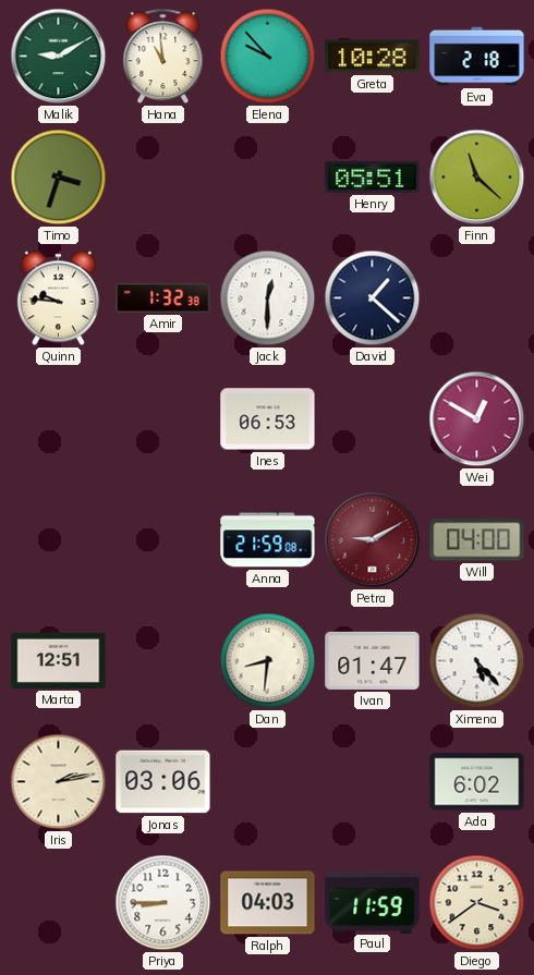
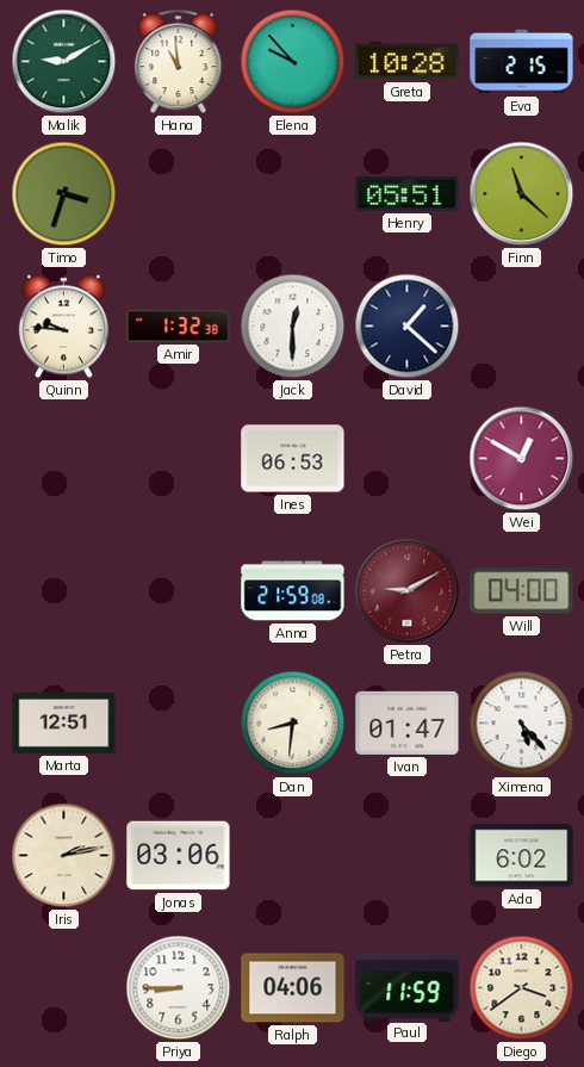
Eva: 2:18 -> 2:15 (522, 62)
Ralph: 04:03 -> 04:06 (293, 988)
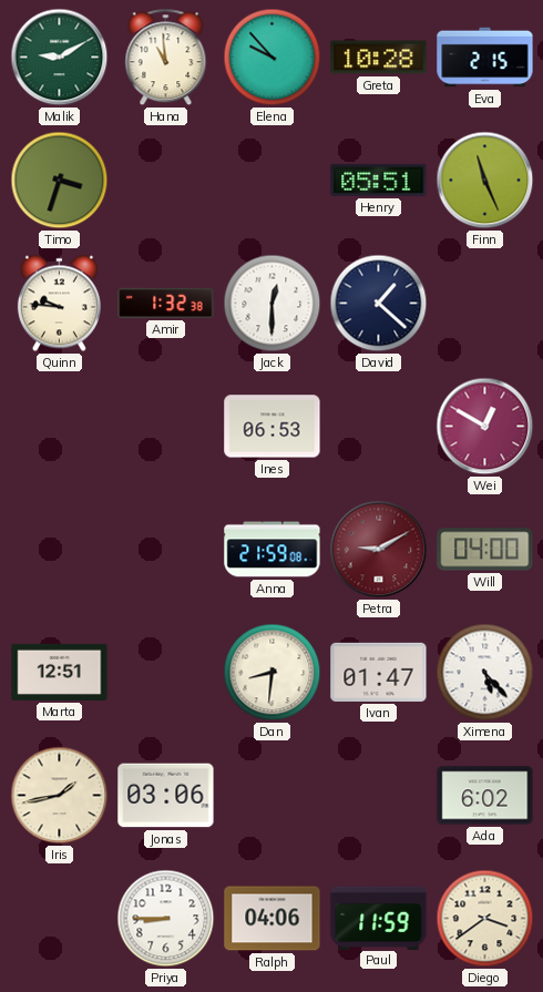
Finn: 11:22 -> 11:26 (485, 181)
Iris: 2:13 -> 1:43 (60, 796)
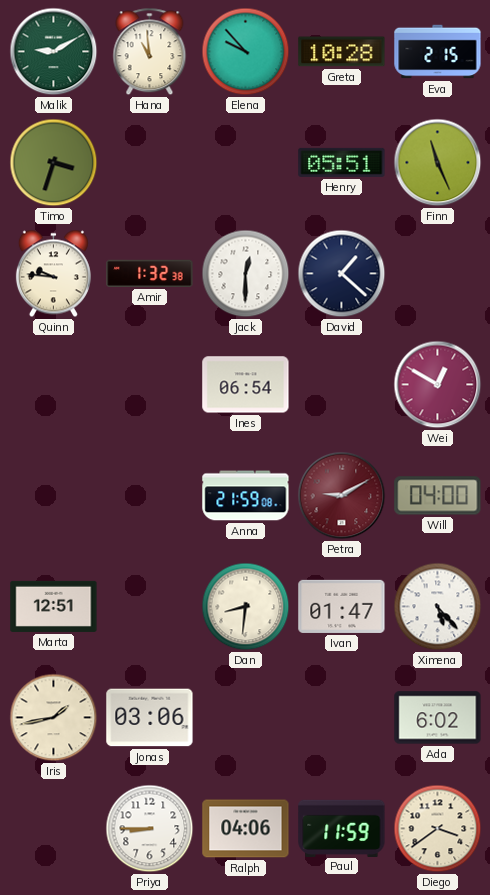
Ines: 06:53 -> 06:54 (246, 385)
